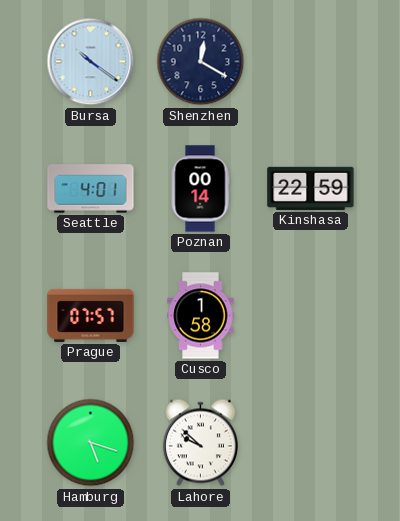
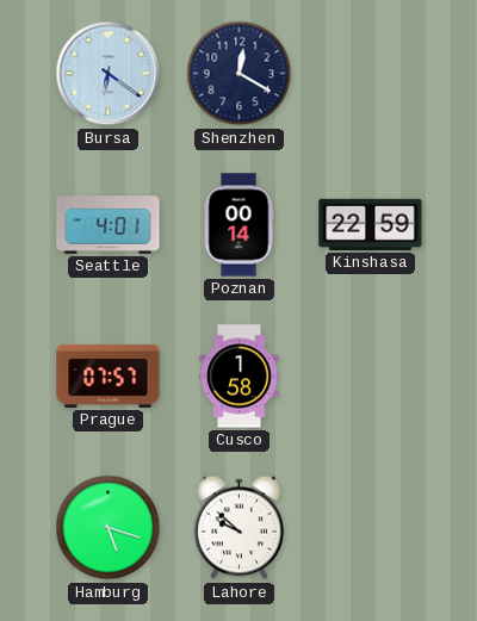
Bursa: 10:21 -> 6:21 (109, 74)
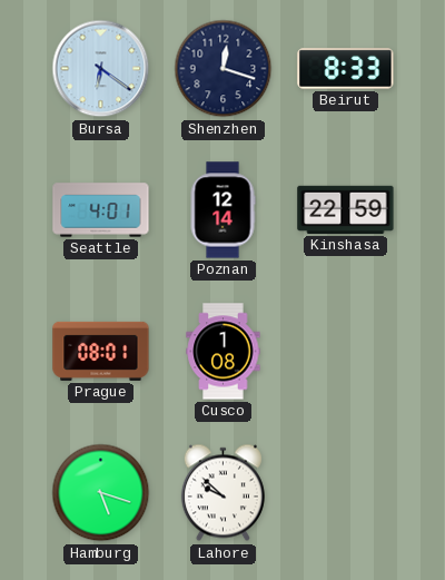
Shenzhen: 12:20 -> 12:18 (224, 69)
Beirut: none -> 8:33 (346, 69)
Poznan: 00:14 -> 12:14 (222, 210)
Prague: 07:57 -> 08:01 (101, 351)
Cusco: 1:58 -> 1:08 (224, 352)
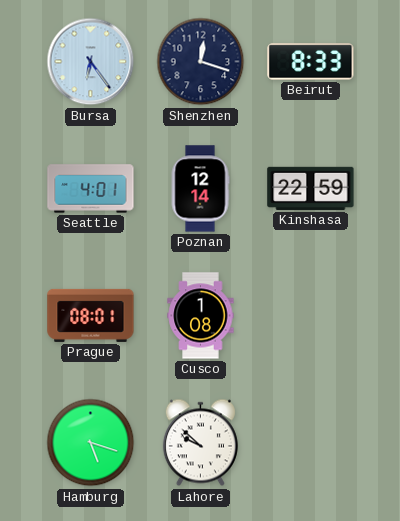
Bursa: 6:21 -> 6:24 (91, 62)
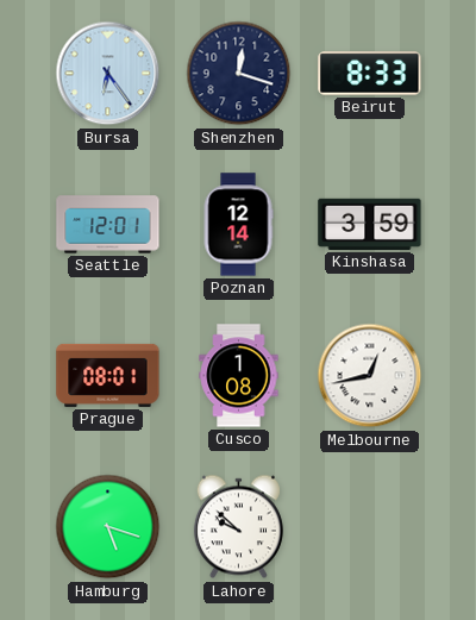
Seattle: 4:01 -> 12:01 (108, 225)
Kinshasa: 22:59 -> 3:59 (370, 224)
Melbourne: none -> 12:43 (370, 376)
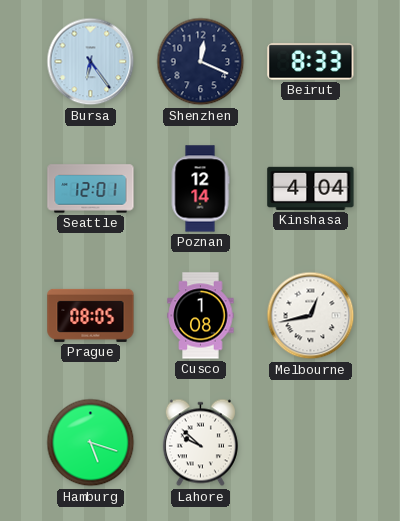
Shenzhen: 12:18 -> 12:19 (201, 62)
Kinshasa: 3:59 -> 4:04 (311, 188)
Prague: 08:01 -> 08:05 (91, 315)
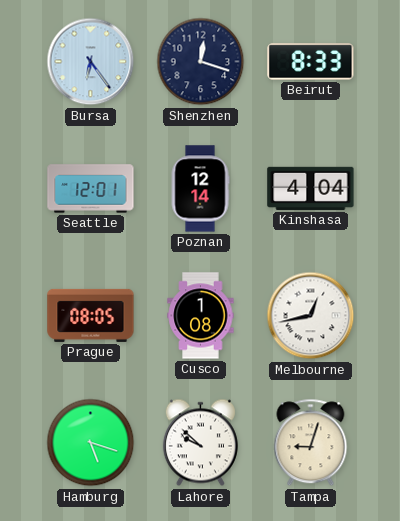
Shenzhen: 12:19 -> 12:18 (201, 62)
Tampa: none -> 9:03 (311, 443)
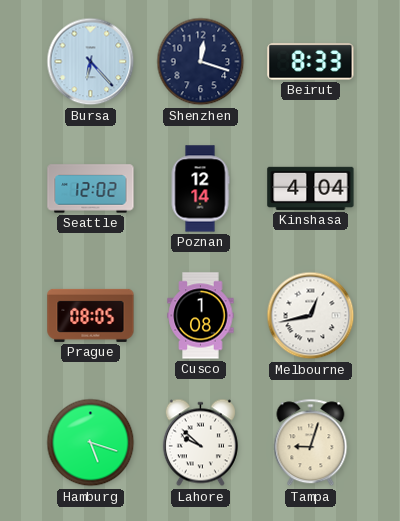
Bursa: 6:24 -> 6:23 (91, 62)
Seattle: 12:01 -> 12:02 (91, 189)
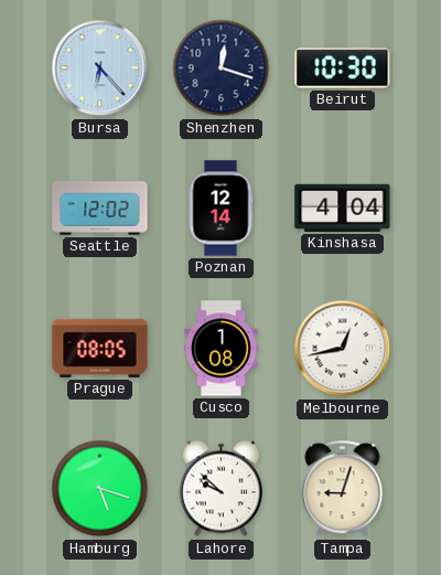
Beirut: 8:33 -> 10:30 (343, 68)
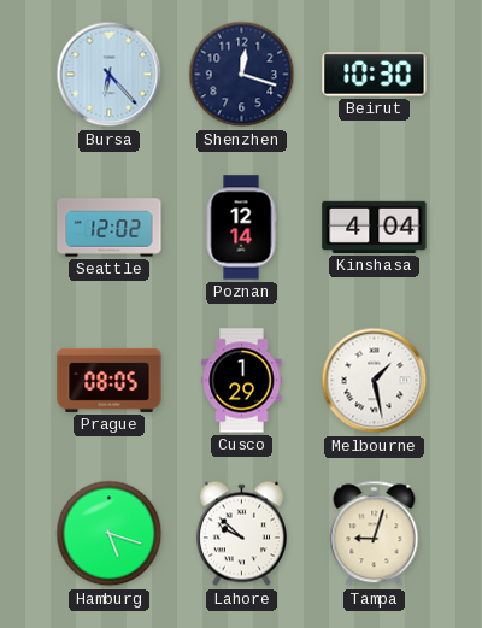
Cusco: 1:08 -> 1:29 (242, 381)
Melbourne: 12:43 -> 1:28 (375, 381)
